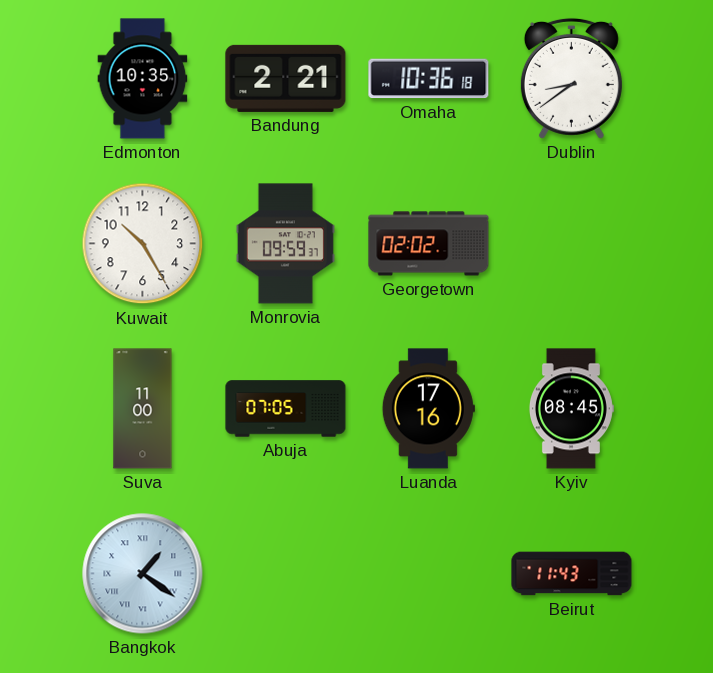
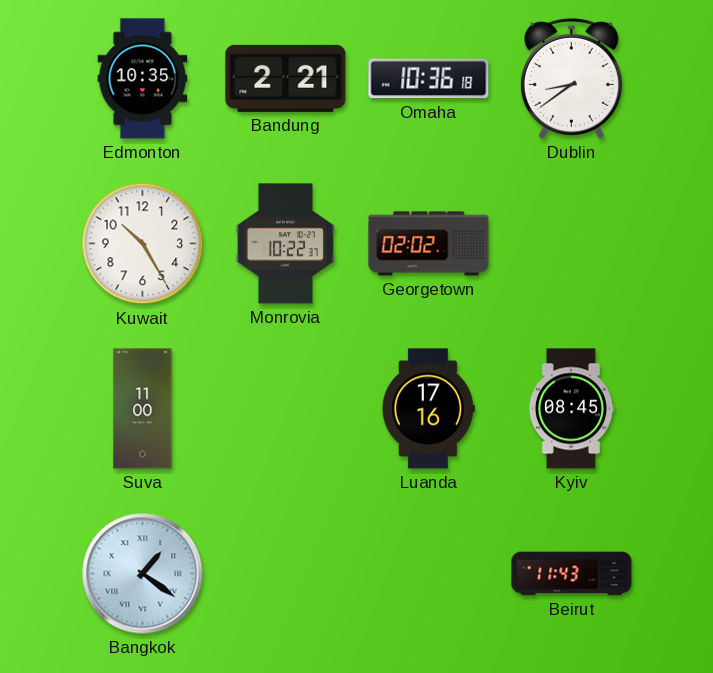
Monrovia: 09:59 -> 10:22 (285, 244)
Abuja: 07:05 -> none (286, 409)
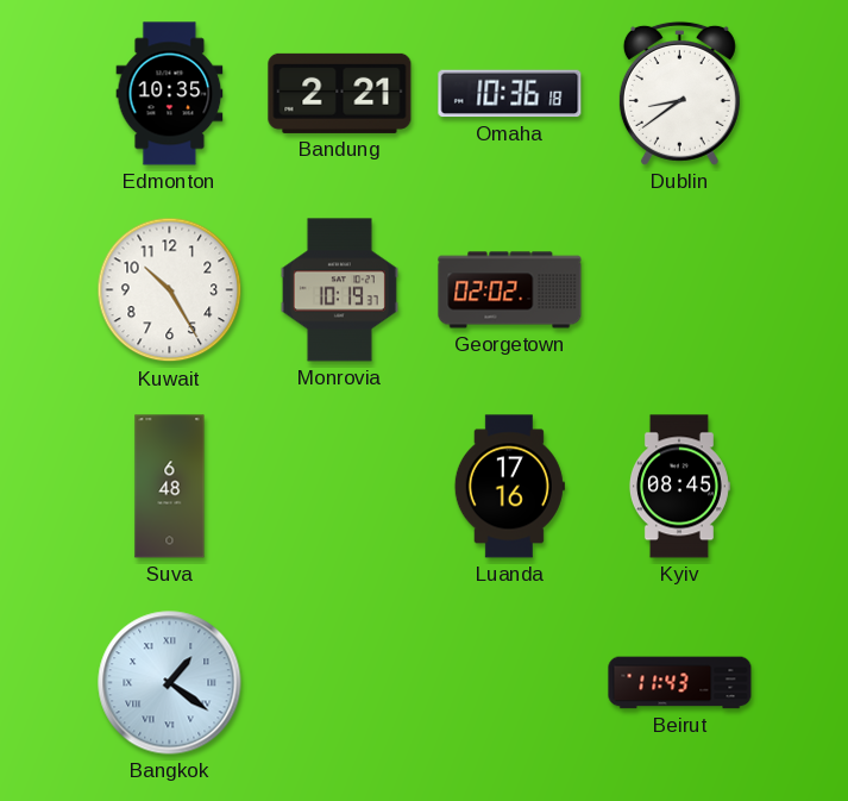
Monrovia: 10:22 -> 10:19 (339, 290)
Suva: 11:00 -> 6:48 (170, 487)
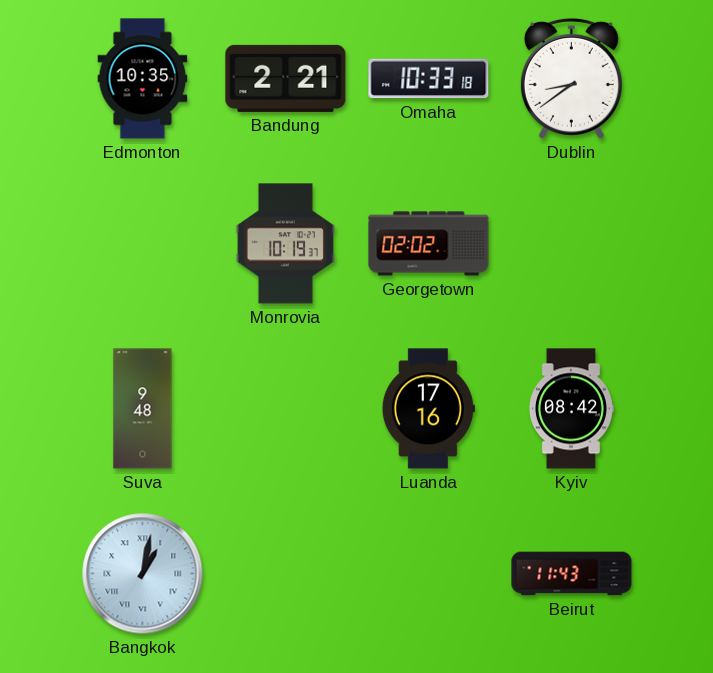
Omaha: 10:36 -> 10:33 (429, 79)
Kuwait: 10:25 -> none (170, 290)
Suva: 6:48 -> 9:48 (143, 409)
Kyiv: 08:45 -> 08:42 (571, 409)
Bangkok: 1:21 -> 1:02 (143, 574)
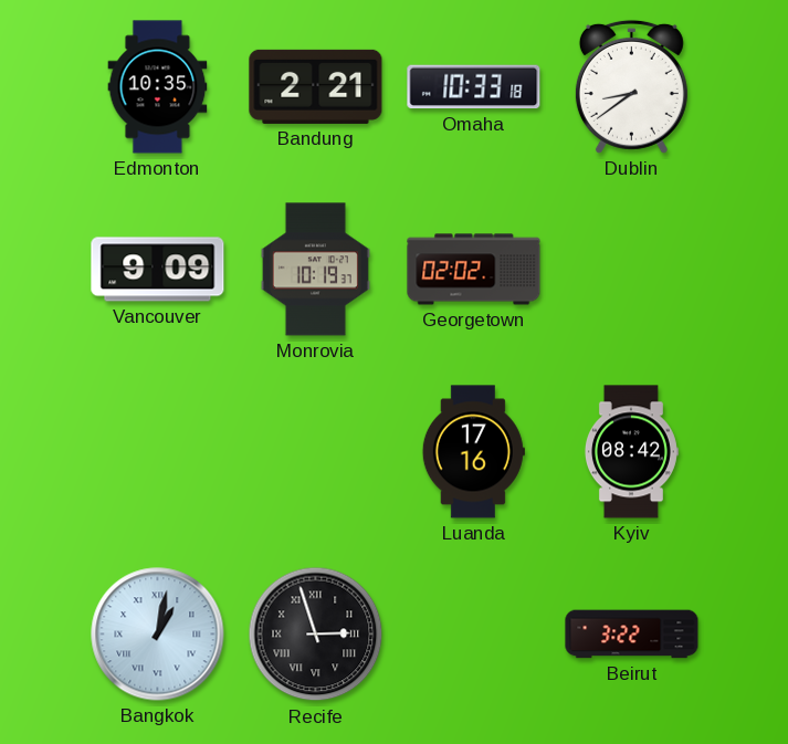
Vancouver: none -> 9:09 (158, 270)
Suva: 9:48 -> none (143, 409)
Recife: none -> 2:57 (316, 635)
Beirut: 11:43 -> 3:22 (632, 635)
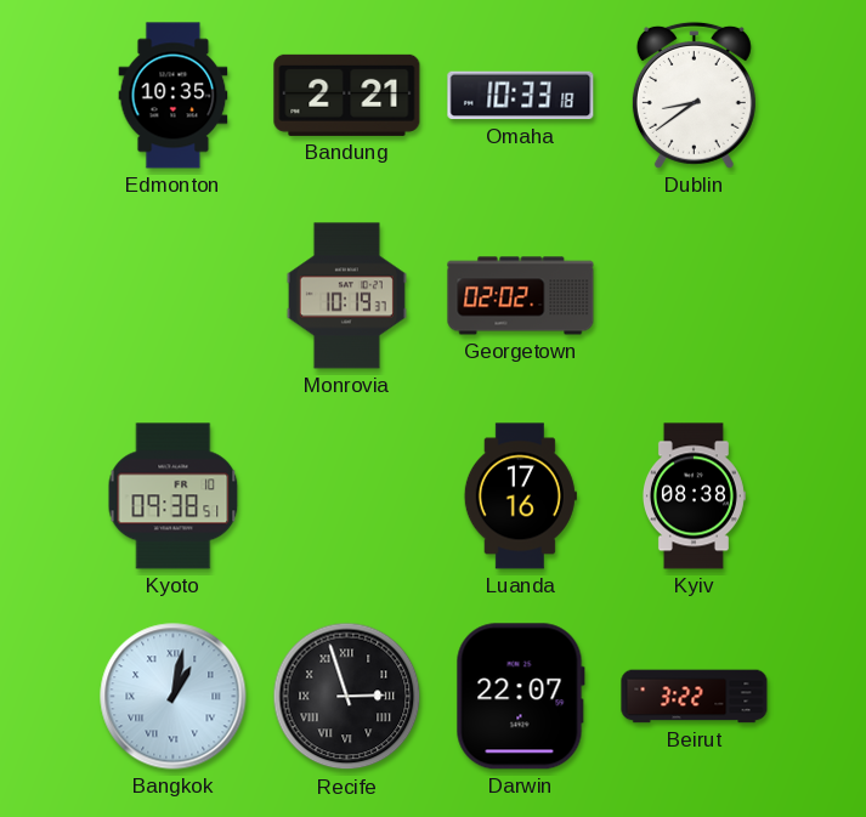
Vancouver: 9:09 -> none (158, 270)
Kyoto: none -> 09:38 (174, 497)
Kyiv: 08:42 -> 08:38 (694, 497)
Darwin: none -> 22:07 (520, 697)
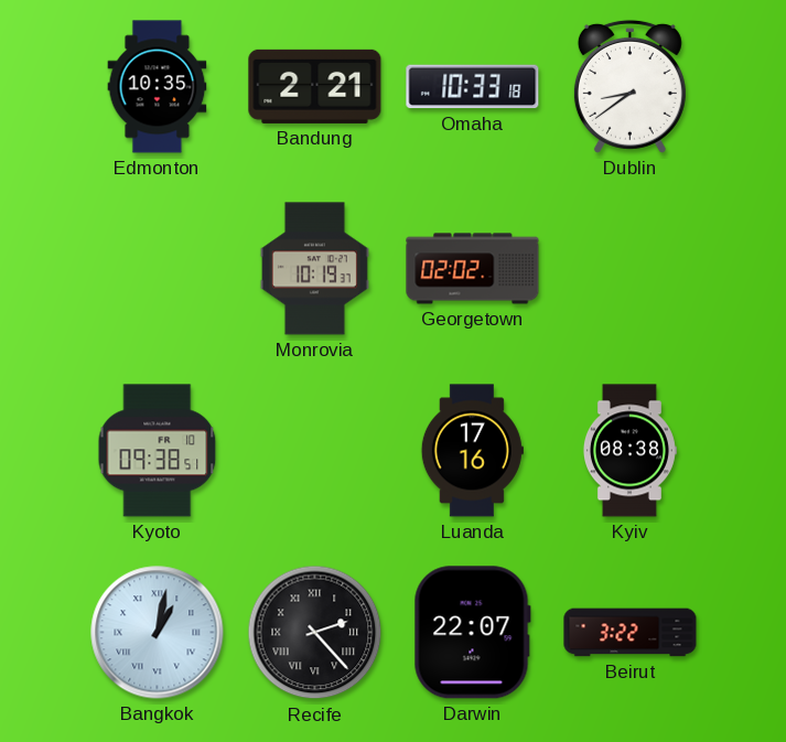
Recife: 2:57 -> 2:23 (315, 633)
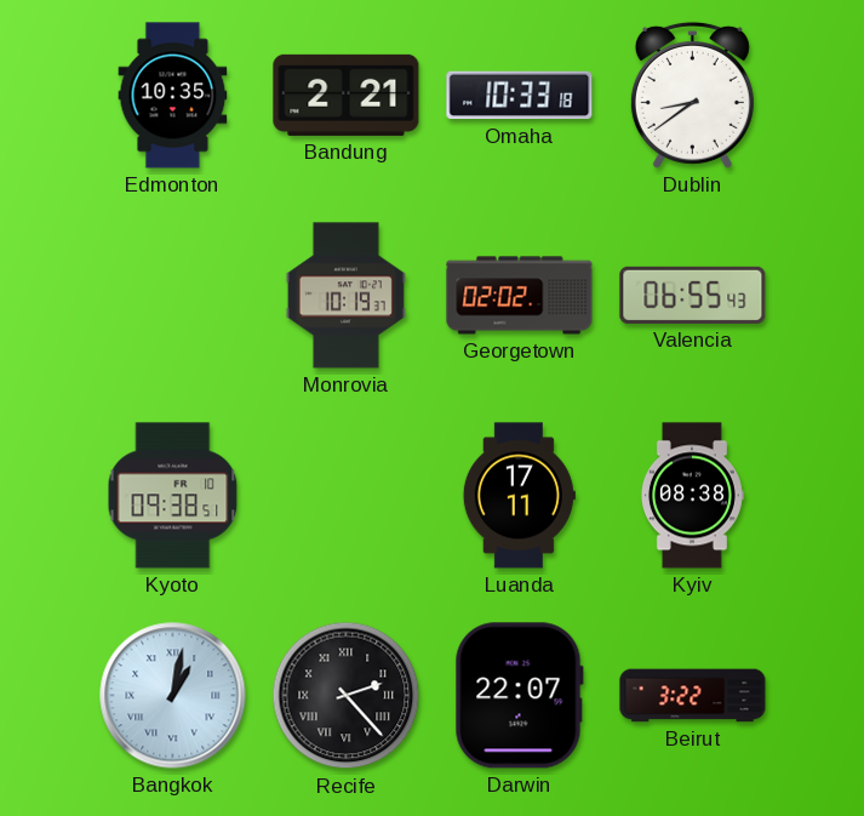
Valencia: none -> 06:55 (693, 295)
Luanda: 17:16 -> 17:11 (519, 496)
